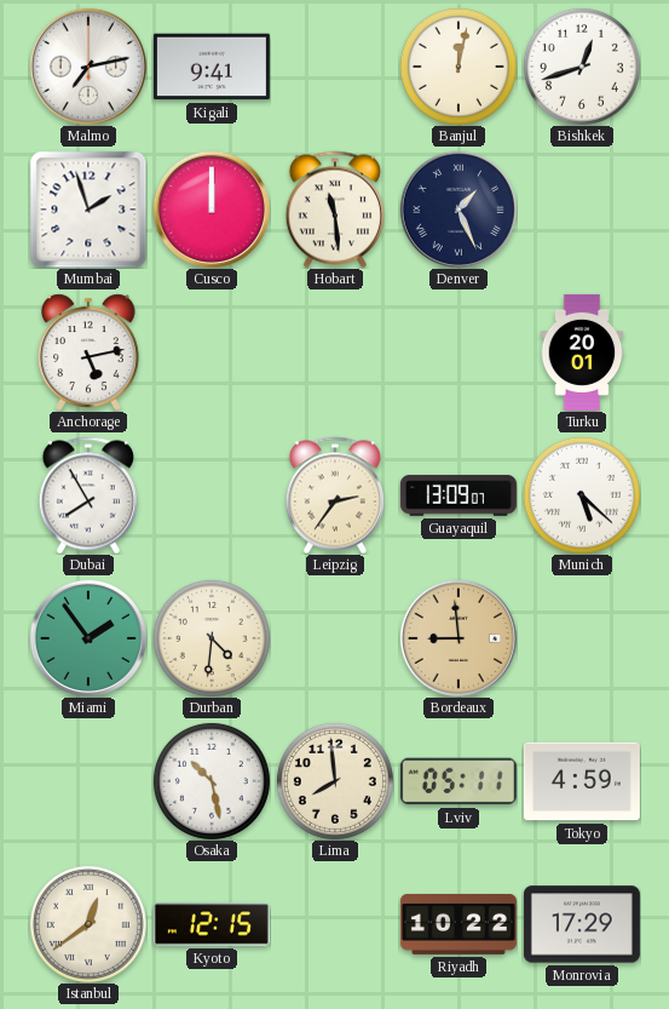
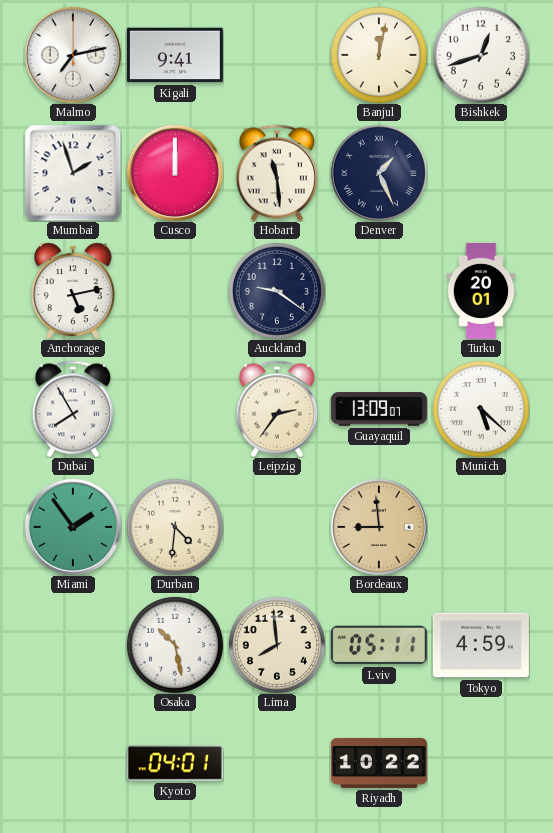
Auckland: none -> 9:21 (277, 291)
Istanbul: 12:39 -> none (88, 924)
Kyoto: 12:15 -> 04:01 (175, 763)
Monrovia: 17:29 -> none (582, 924)
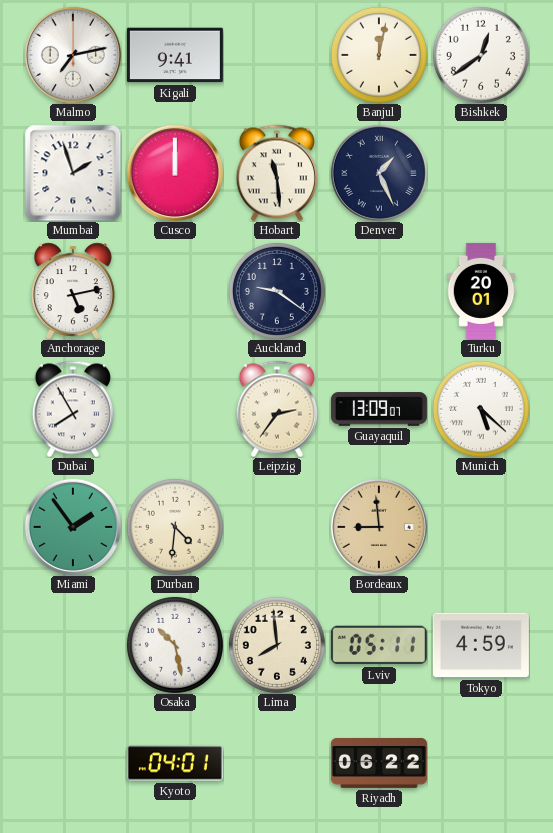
Bishkek: 12:42 -> 12:39 (481, 55)
Riyadh: 10:22 -> 06:22 (379, 763)
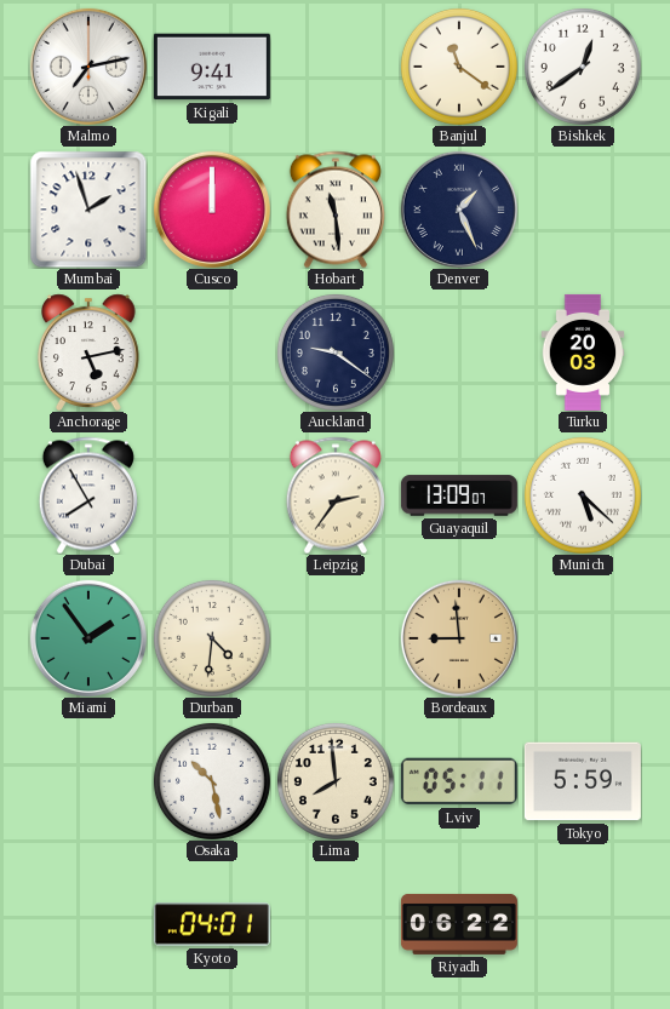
Banjul: 12:02 -> 11:21 (459, 67)
Turku: 20:01 -> 20:03 (583, 352)
Tokyo: 4:59 -> 5:59 (583, 781)
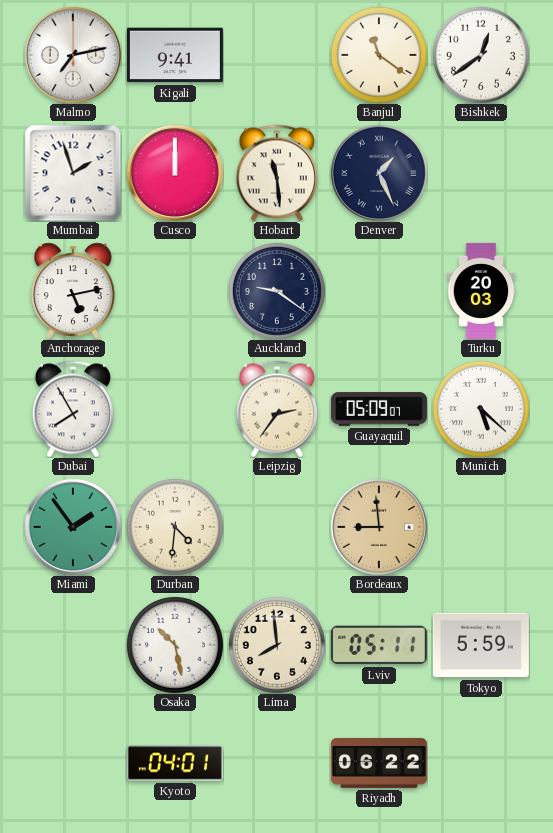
Guayaquil: 13:09 -> 05:09 (379, 409)
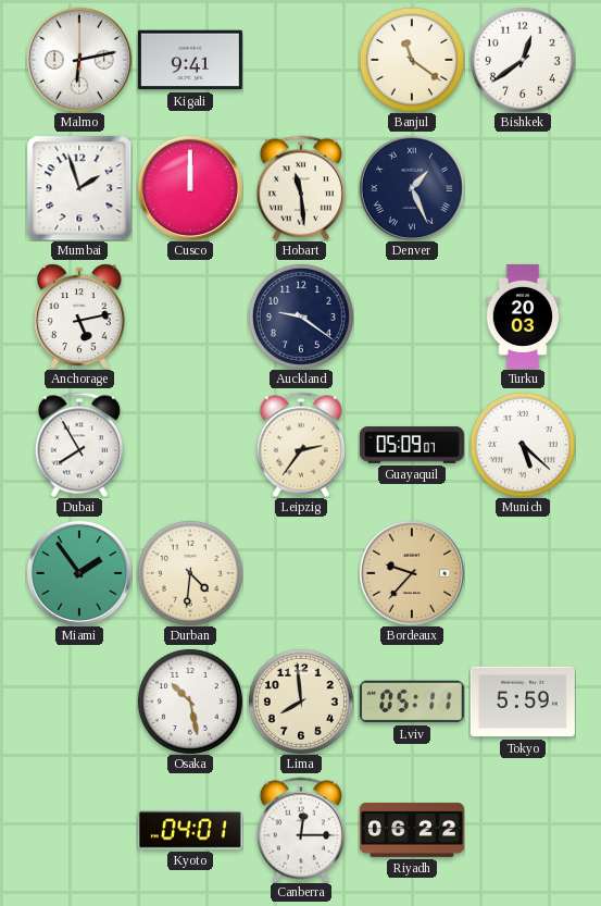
Malmo: 7:13 -> 6:13 (79, 60)
Bordeaux: 8:59 -> 9:37 (412, 573)
Canberra: none -> 12:15 (301, 830)
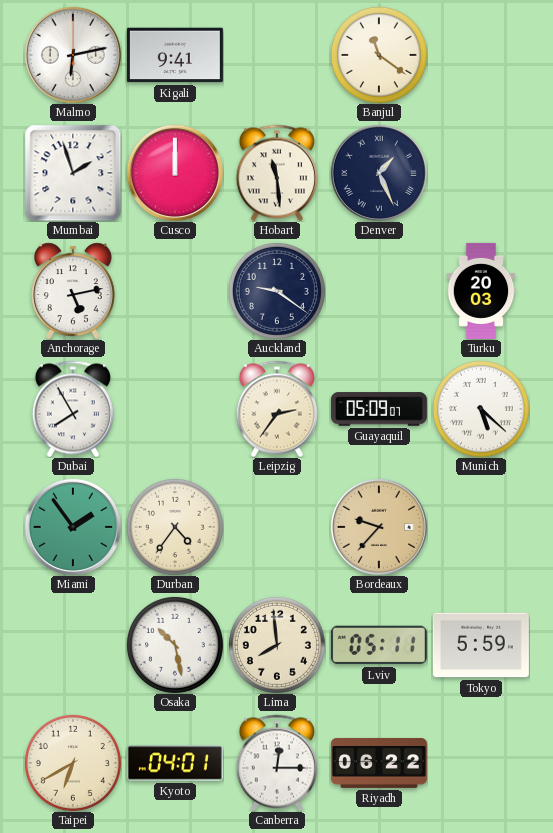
Bishkek: 12:39 -> none (523, 60)
Durban: 4:31 -> 4:36 (175, 527)
Taipei: none -> 6:40 (73, 763)
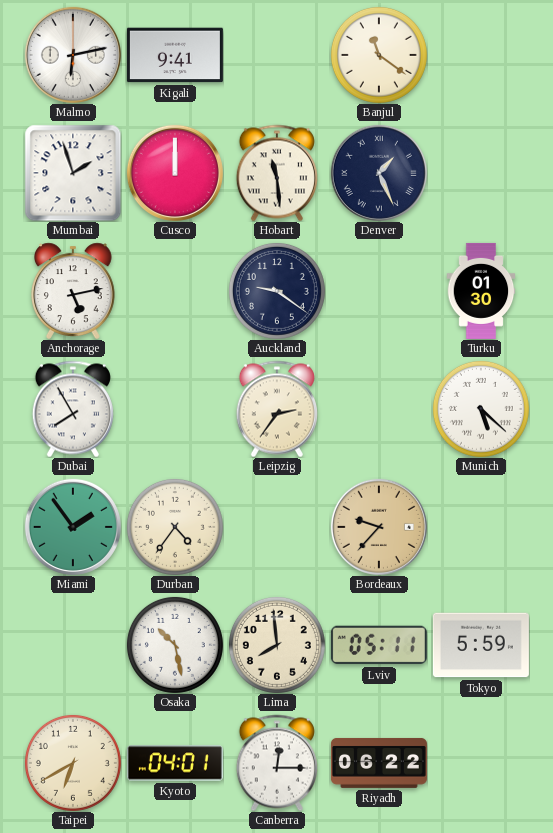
Turku: 20:03 -> 01:30 (481, 291)
Guayaquil: 05:09 -> none (379, 409)
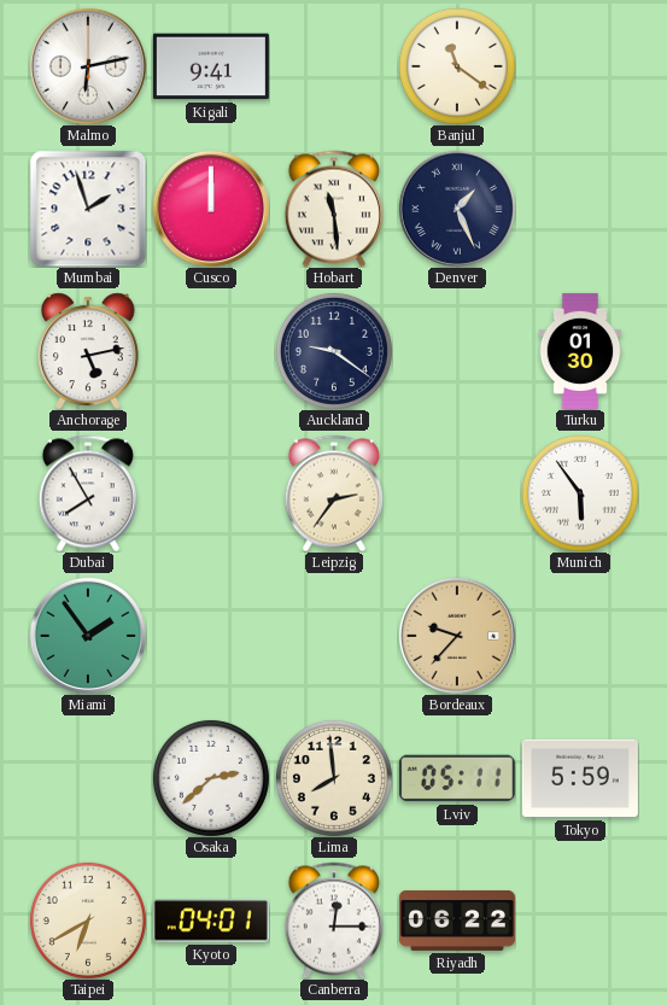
Munich: 5:22 -> 5:54 (580, 493)
Durban: 4:36 -> none (175, 527)
Osaka: 10:28 -> 2:38 (211, 778)
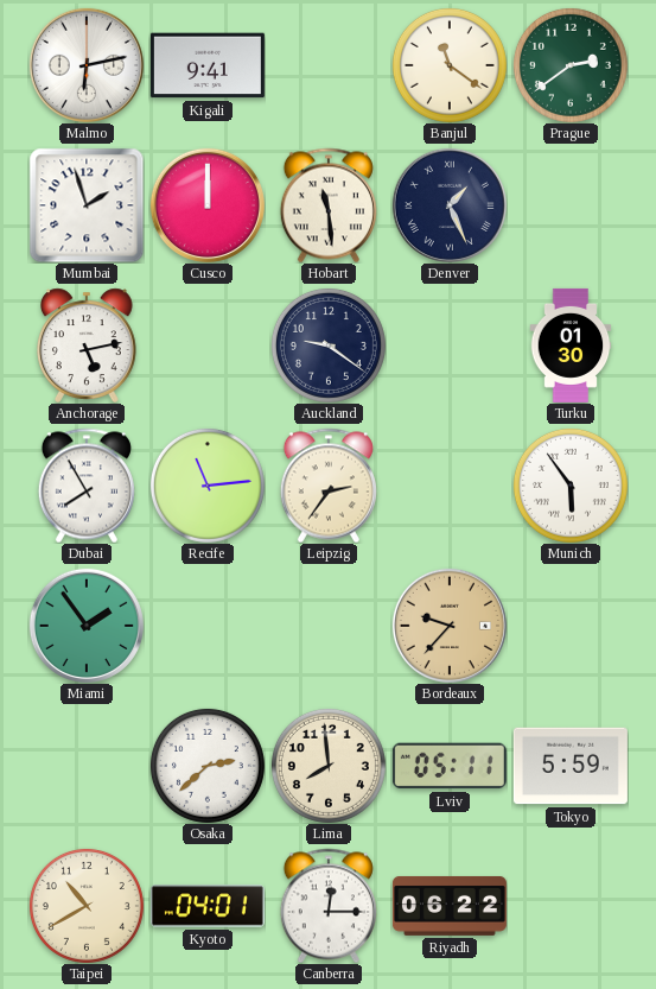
Prague: none -> 2:39 (571, 65)
Recife: none -> 11:14 (208, 486)
Taipei: 6:40 -> 10:40 (87, 906)
